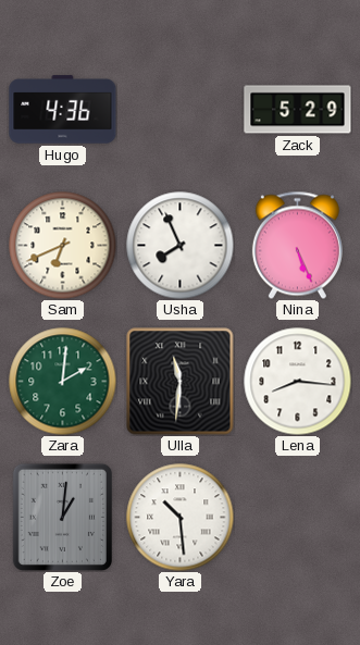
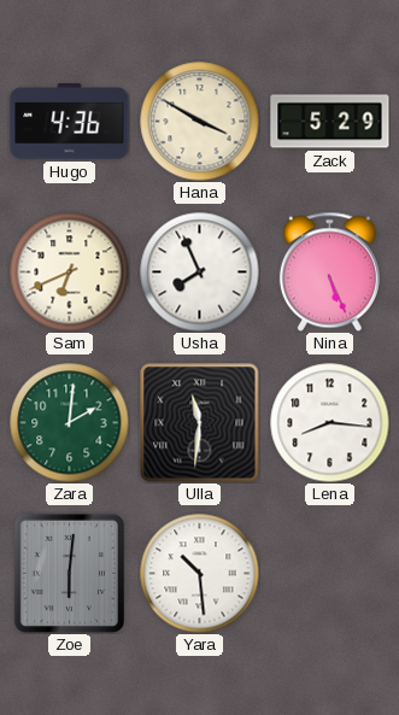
Hana: none -> 3:50 (200, 122)
Zoe: 1:01 -> 6:01 (69, 573)
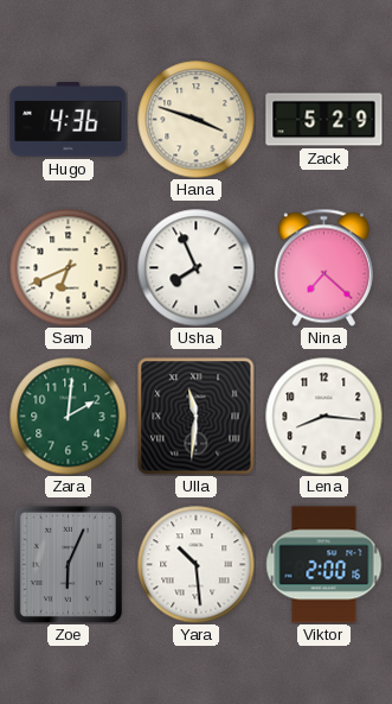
Hana: 3:50 -> 3:48 (197, 120)
Nina: 5:26 -> 7:22 (323, 267)
Zoe: 6:01 -> 6:04 (68, 564)
Viktor: none -> 2:00 (324, 565)
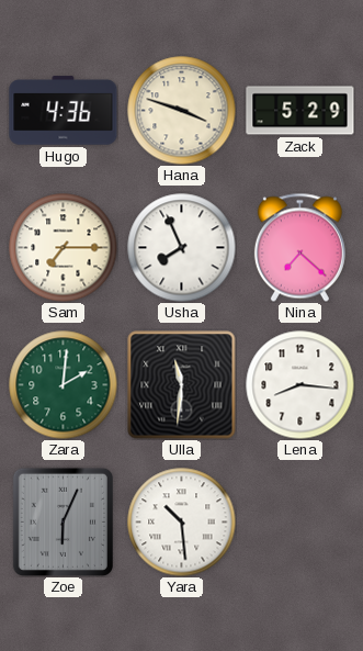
Sam: 6:41 -> 7:15 (64, 248)
Viktor: 2:00 -> none (324, 565)
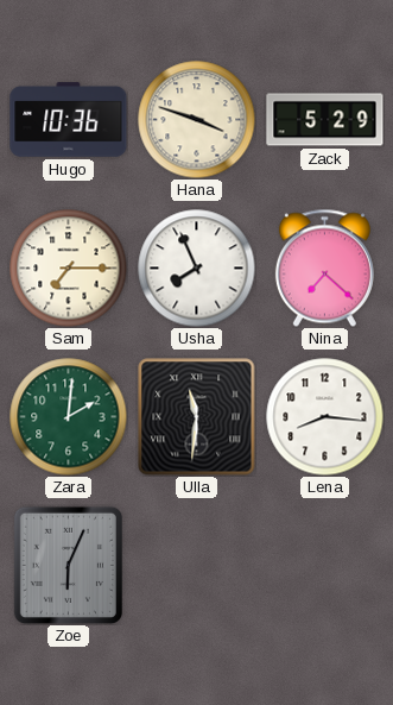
Hugo: 4:36 -> 10:36 (69, 120)
Yara: 10:29 -> none (182, 523)
